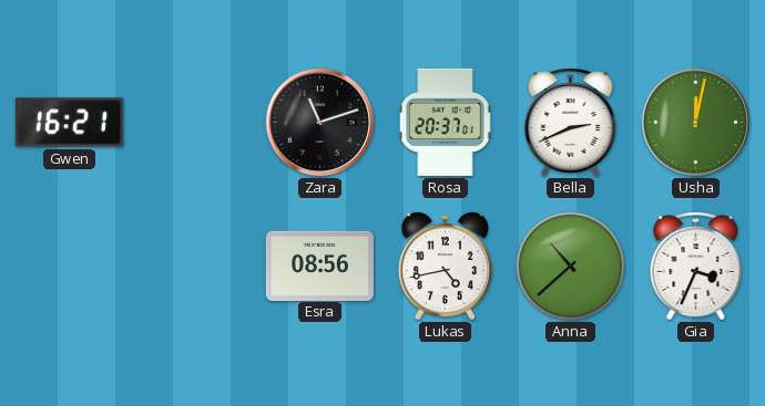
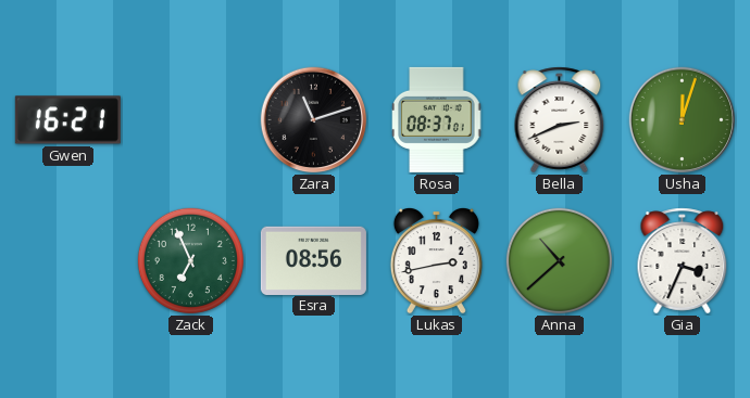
Rosa: 20:37 -> 08:37 (437, 119)
Usha: 12:02 -> 12:03 (683, 120)
Zack: none -> 6:56 (190, 260)
Lukas: 4:43 -> 2:43 (436, 261)
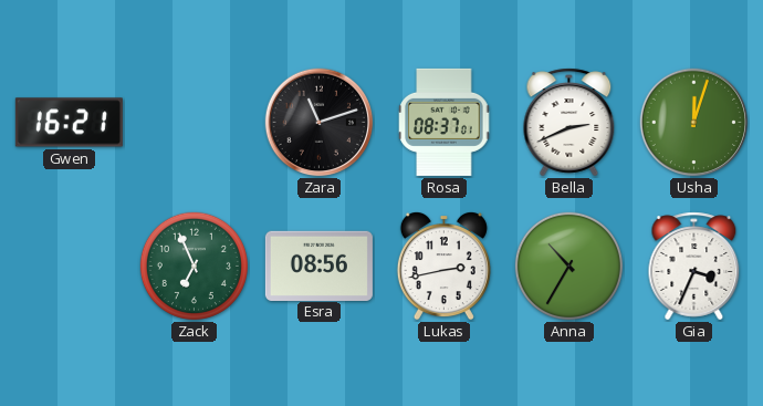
Anna: 10:38 -> 10:35 (568, 266)
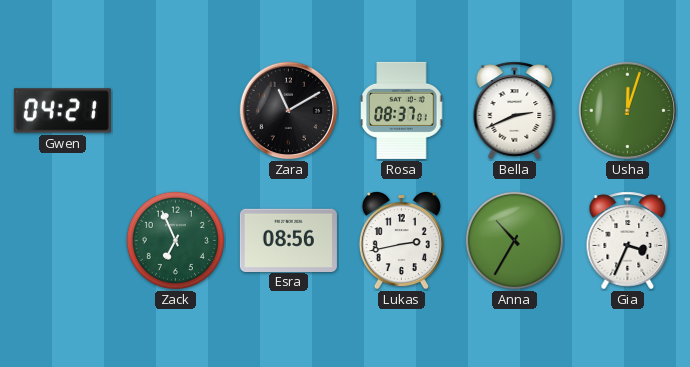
Gwen: 16:21 -> 04:21 (62, 111)
Zara: 11:12 -> 11:10 (289, 111)
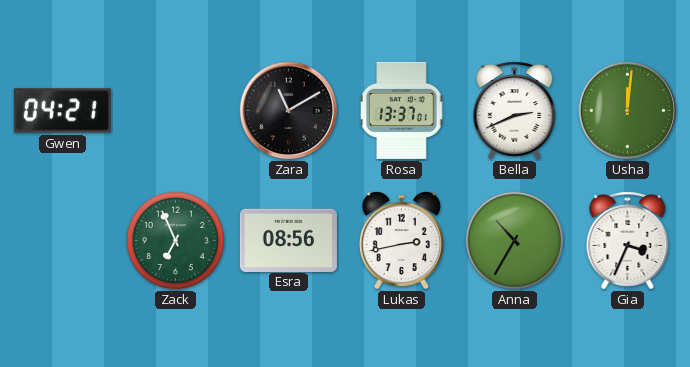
Rosa: 08:37 -> 13:37 (402, 110)
Usha: 12:03 -> 12:01 (628, 111)
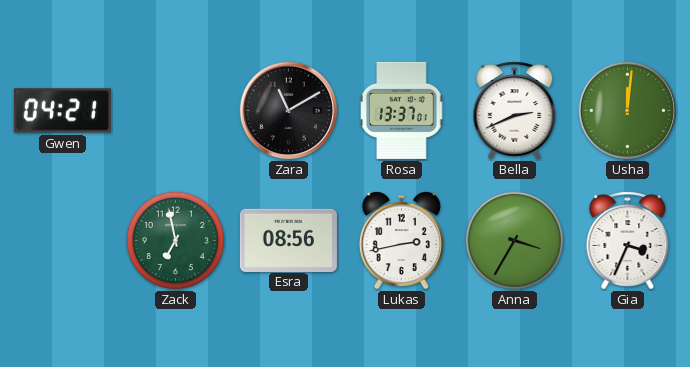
Zack: 6:56 -> 6:58 (175, 240)
Anna: 10:35 -> 3:35 (514, 240)
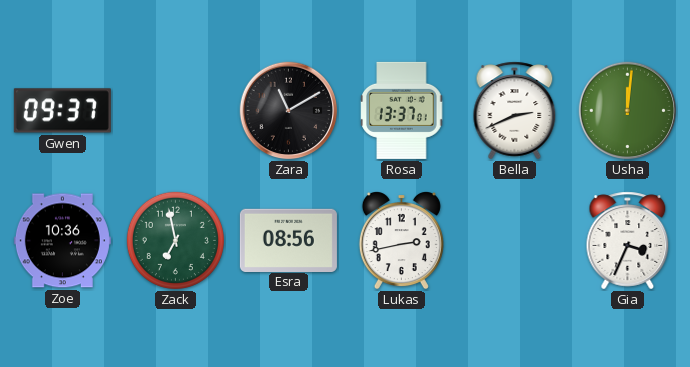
Gwen: 04:21 -> 09:37 (62, 111)
Zoe: none -> 10:36 (62, 241)
Anna: 3:35 -> none (514, 240)
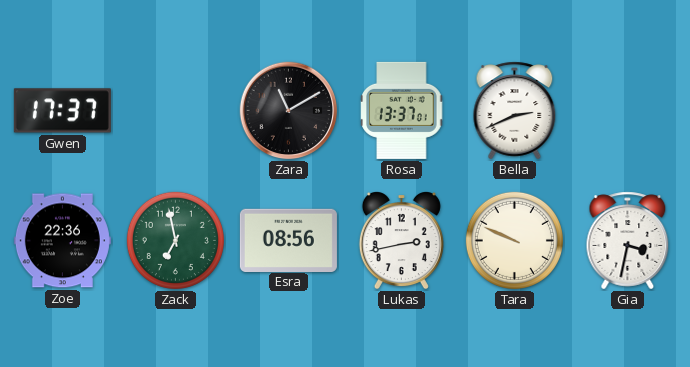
Gwen: 09:37 -> 17:37 (62, 111)
Usha: 12:01 -> none (628, 111)
Zoe: 10:36 -> 22:36 (62, 241)
Tara: none -> 9:49 (514, 240)
Gia: 3:34 -> 3:32 (628, 241)
